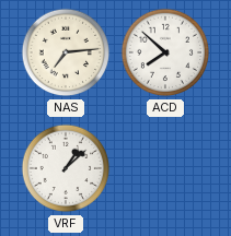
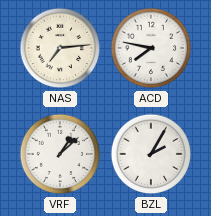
ACD: 7:52 -> 7:47 (151, 48)
BZL: none -> 2:05 (151, 154)
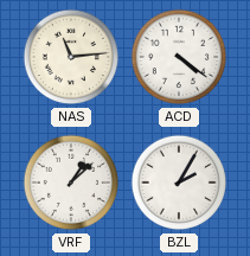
NAS: 7:14 -> 11:14 (71, 57)
ACD: 7:47 -> 4:21 (179, 57)
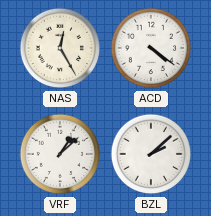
NAS: 11:14 -> 12:25 (60, 48)
BZL: 2:05 -> 2:08 (151, 154)
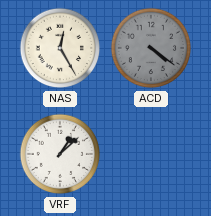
ACD dial: white -> grey (151, 48)
BZL: 2:08 -> none (151, 154)
